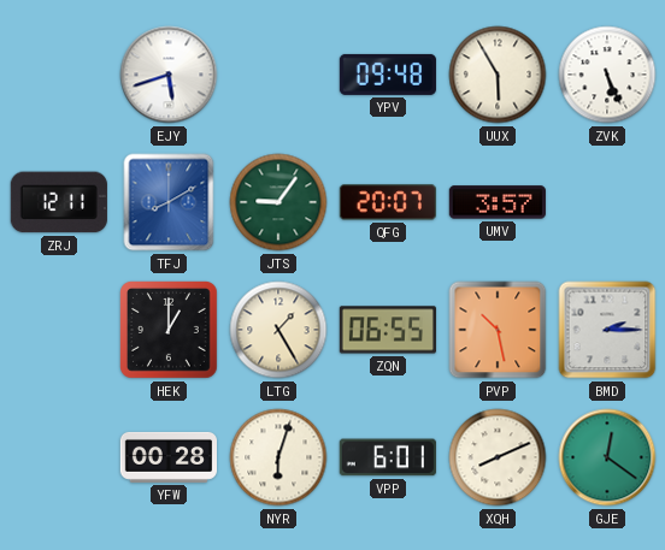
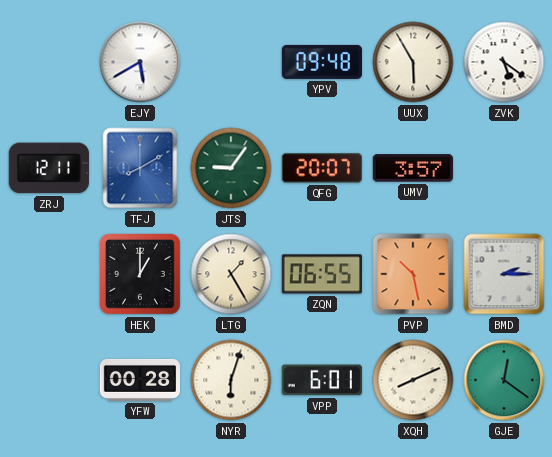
EJY: 5:42 -> 5:40 (140, 62)
ZVK: 5:26 -> 5:21 (504, 62)
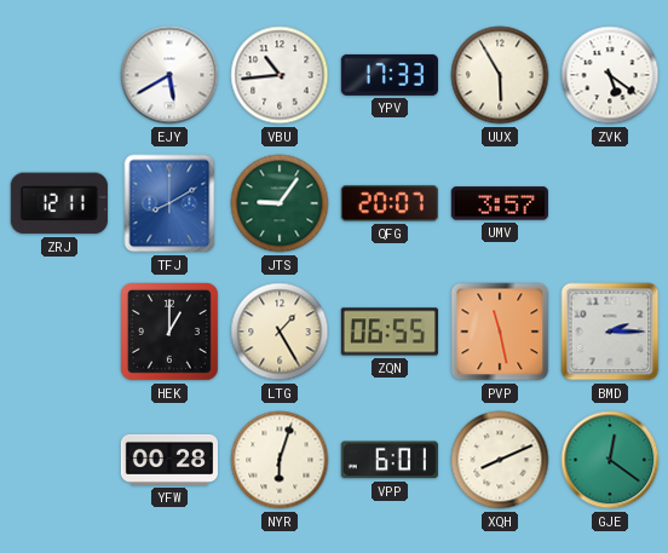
VBU: none -> 10:44 (280, 75)
YPV: 09:48 -> 17:33 (390, 75)
PVP: 10:28 -> 11:28 (500, 332)
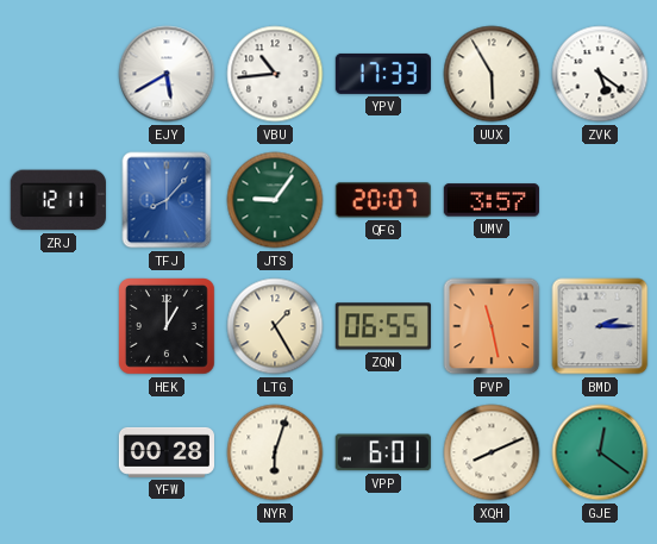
TFJ: 8:10 -> 8:07 (167, 200)
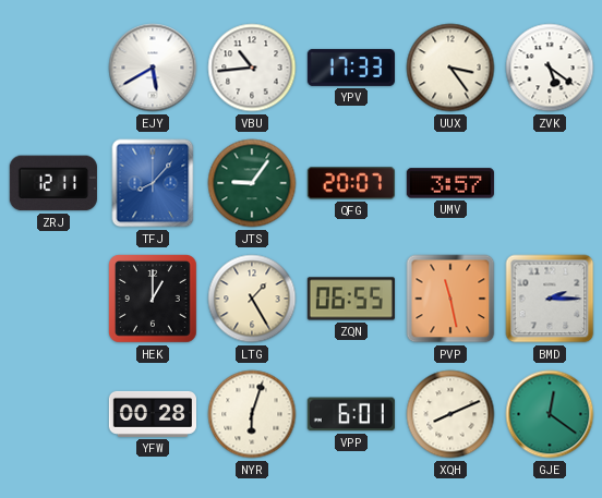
UUX: 5:55 -> 3:24 (450, 68)
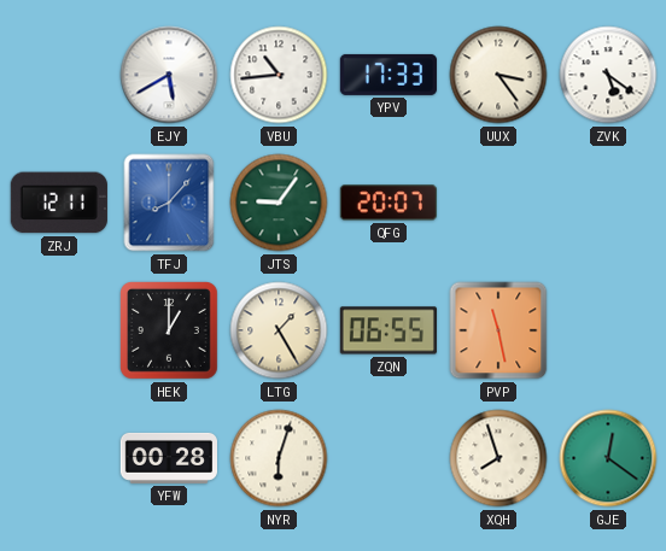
UMV: 3:57 -> none (450, 183)
BMD: 2:15 -> none (550, 299)
VPP: 6:01 -> none (351, 414)
XQH: 8:11 -> 7:57 (498, 458)
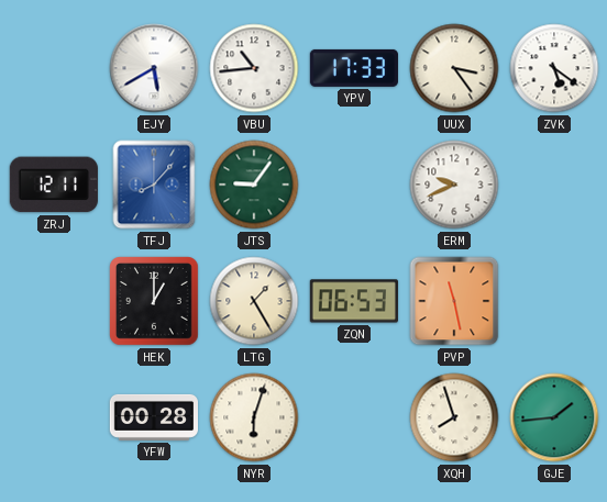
QFG: 20:07 -> none (388, 203)
ERM: none -> 9:41 (454, 185)
ZQN: 06:55 -> 06:53 (354, 301)
GJE: 12:21 -> 1:44 (554, 417)
